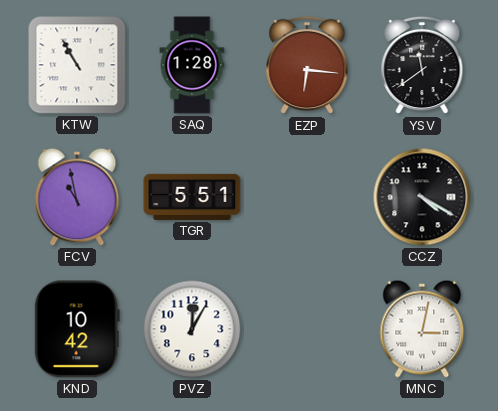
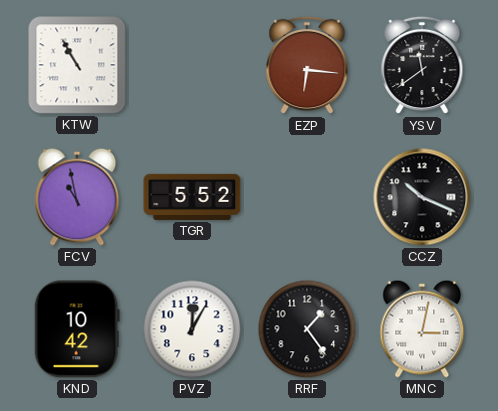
SAQ: 1:28 -> none (192, 65)
TGR: 5:51 -> 5:52 (192, 197)
CCZ: 4:20 -> 10:19 (422, 197)
RRF: none -> 1:24 (307, 329)
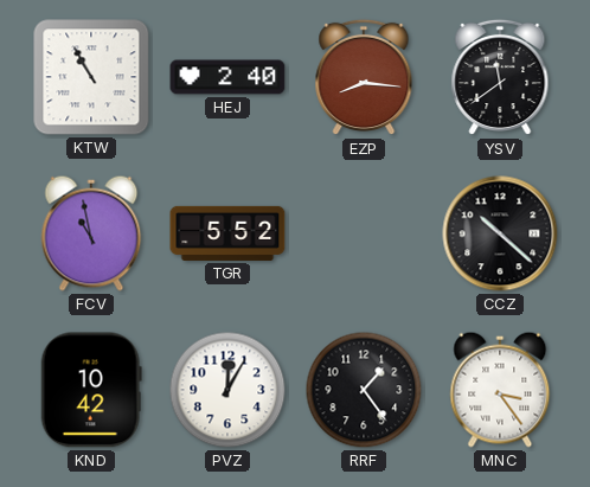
HEJ: none -> 2:40 (227, 77)
EZP: 6:16 -> 8:16 (364, 77)
CCZ: 10:19 -> 10:22 (500, 233)
MNC: 3:02 -> 3:24 (500, 390)
